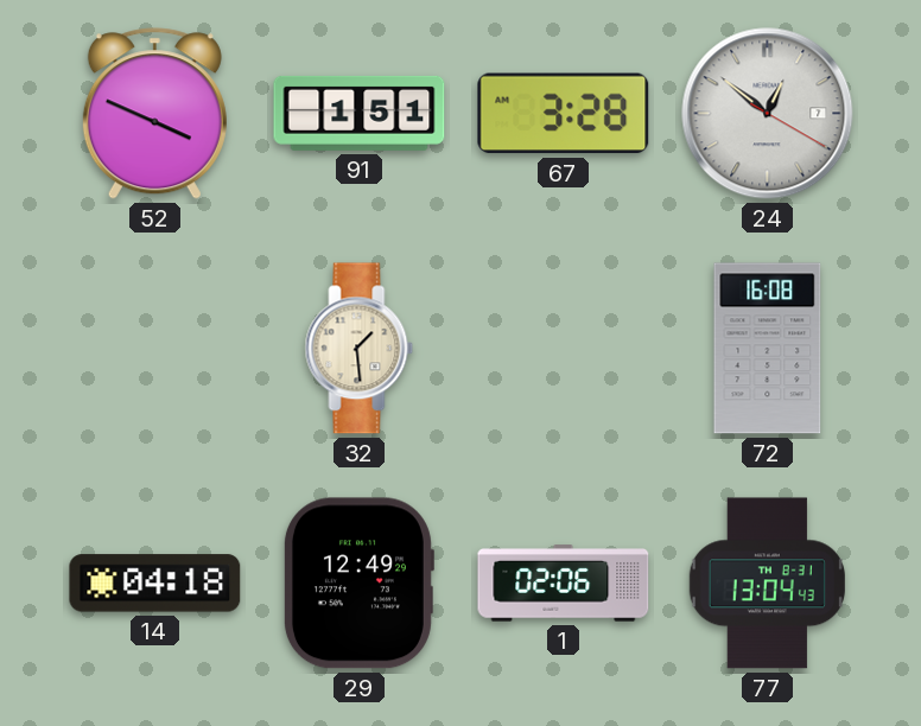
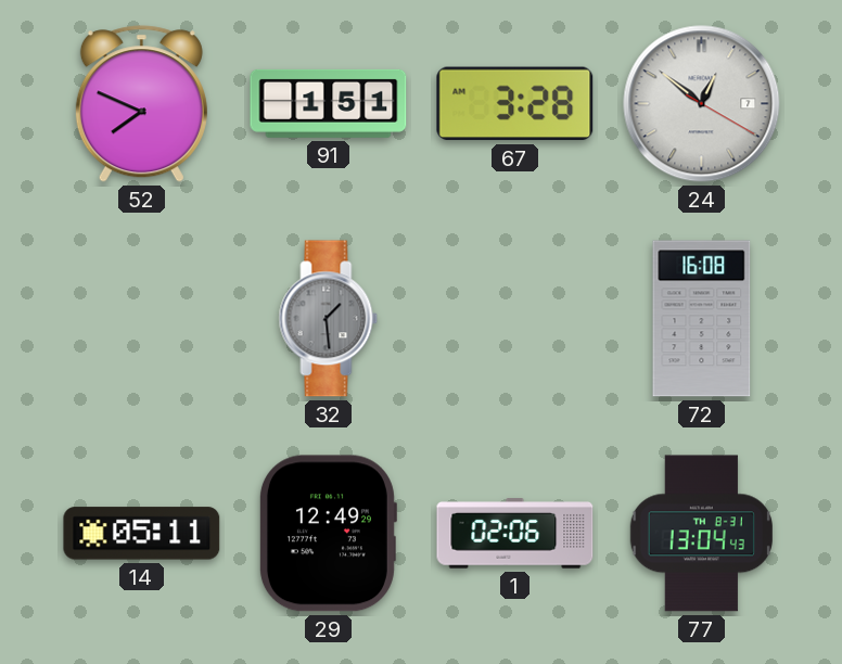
52: 3:49 -> 7:49 (141, 104)
32 dial: cream -> grey (329, 319)
14: 04:18 -> 05:11 (142, 534)
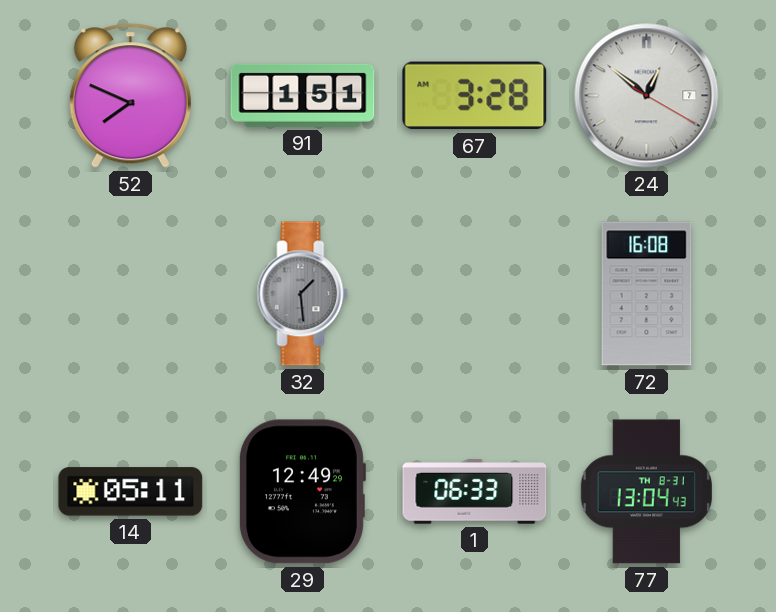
1: 02:06 -> 06:33 (475, 492)
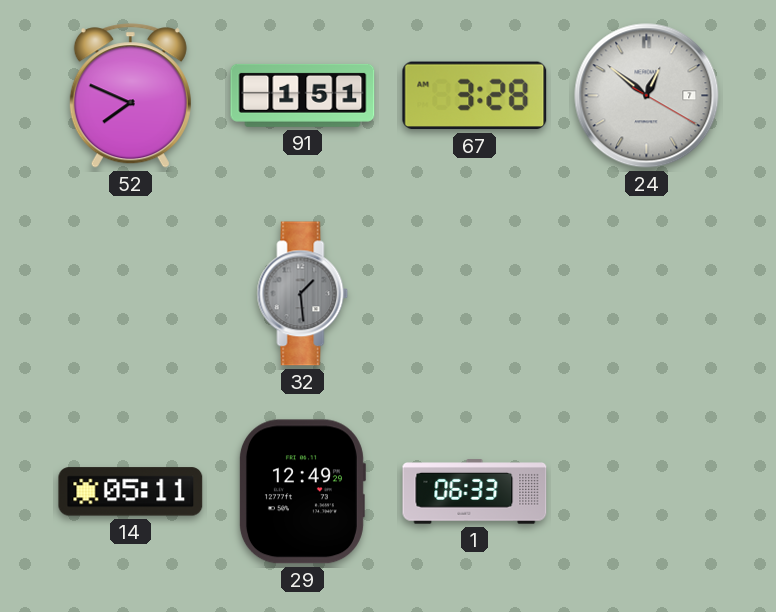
72: 16:08 -> none (647, 294)
77: 13:04 -> none (646, 492)
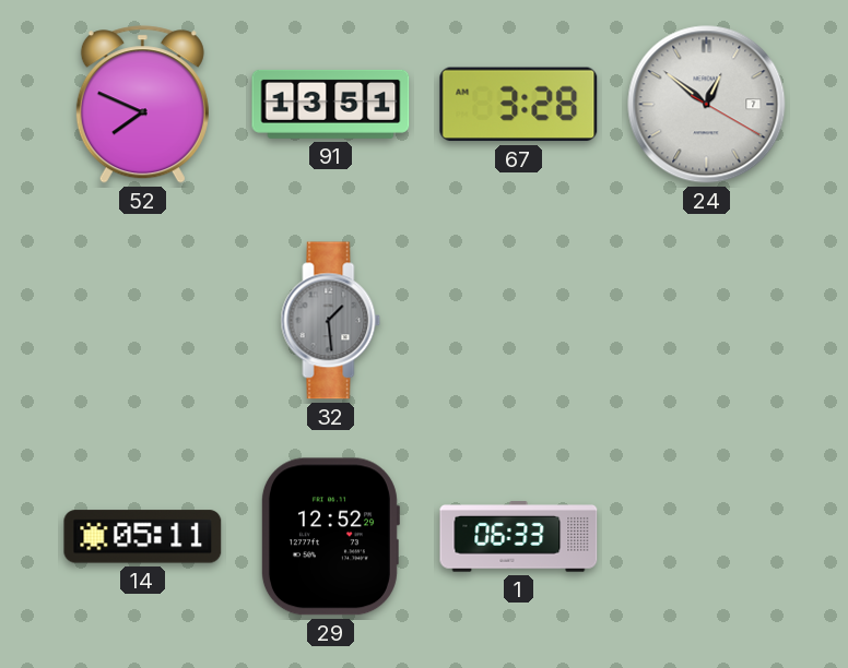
91: 1:51 -> 13:51 (331, 104)
29: 12:49 -> 12:52 (330, 537)
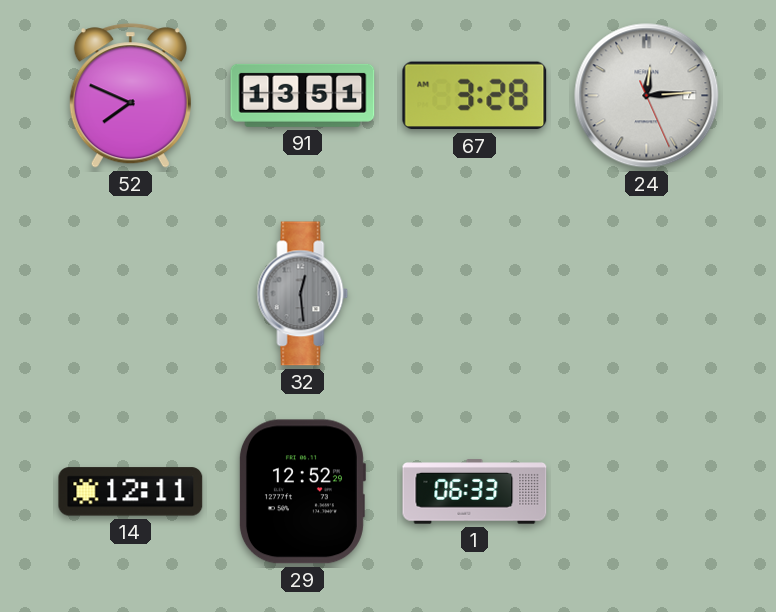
24: 12:51 -> 12:14 (647, 96)
32: 1:29 -> 12:29 (303, 294)
14: 05:11 -> 12:11 (131, 492)
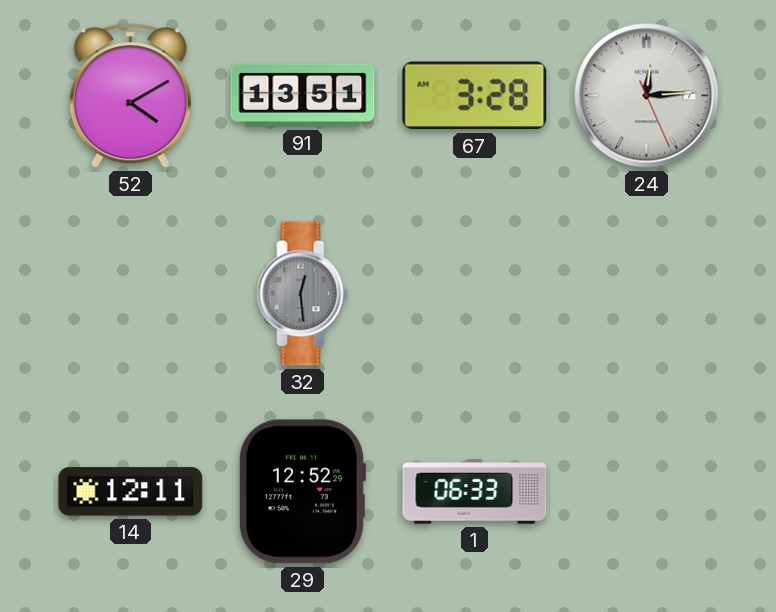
52: 7:49 -> 4:10 (130, 96)
